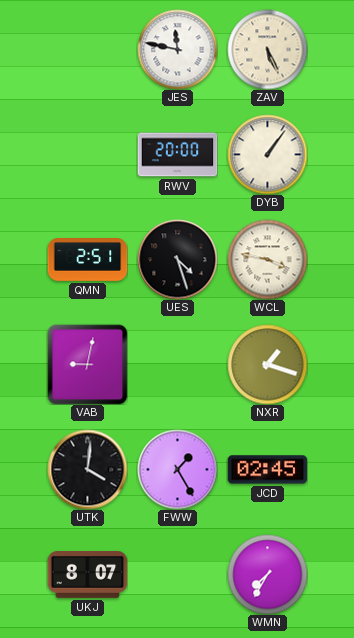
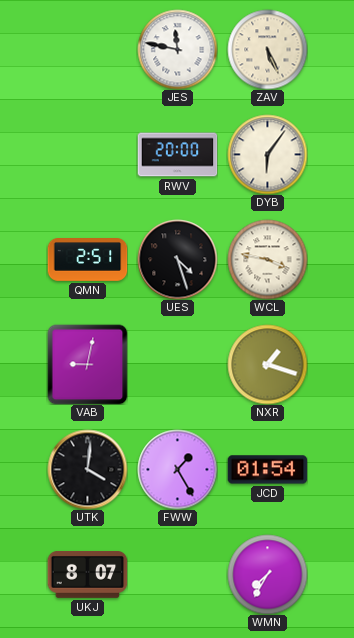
DYB: 1:06 -> 6:06 (267, 154)
JCD: 02:45 -> 01:54 (267, 470)
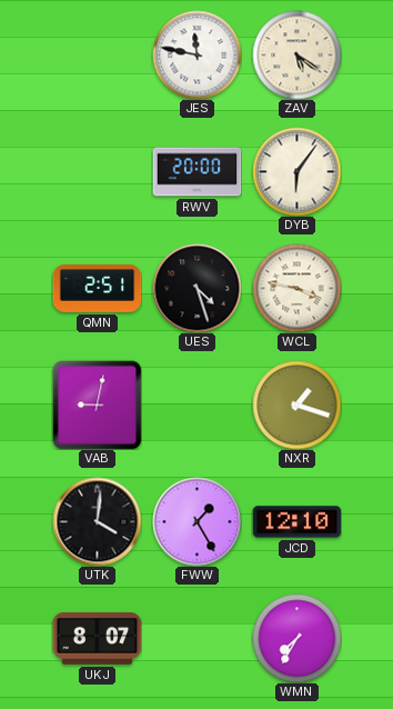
ZAV: 5:26 -> 5:21 (296, 54)
JCD: 01:54 -> 12:10 (296, 522)
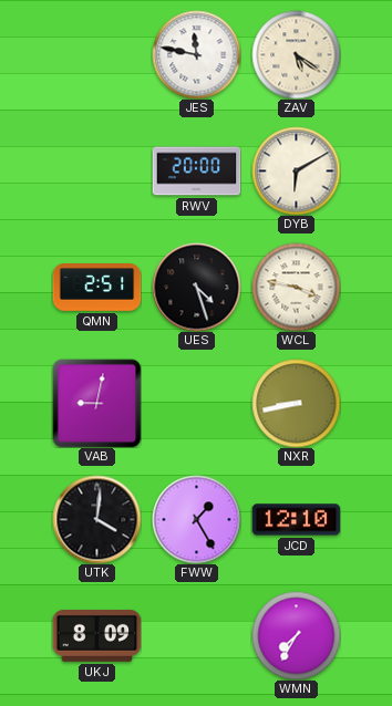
DYB: 6:06 -> 6:10 (296, 170)
NXR: 1:18 -> 8:43 (296, 403)
UKJ: 8:07 -> 8:09 (96, 636)
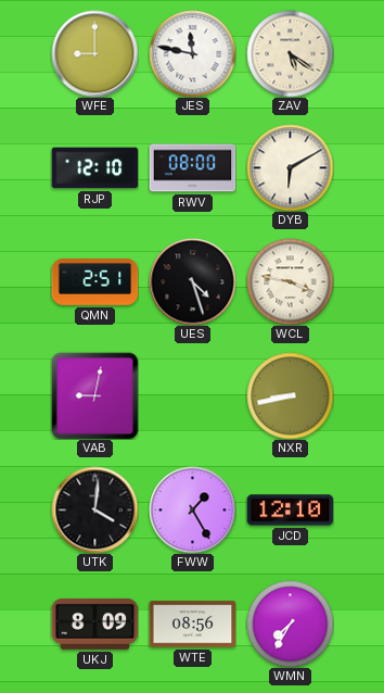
WFE: none -> 9:00 (94, 53)
RJP: none -> 12:10 (94, 168)
RWV: 20:00 -> 08:00 (192, 168)
WTE: none -> 08:56 (192, 625)
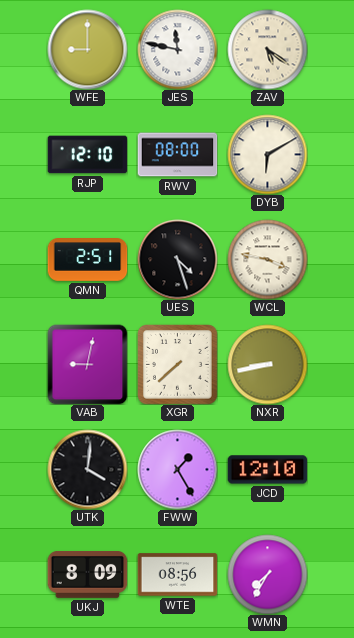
XGR: none -> 7:38 (178, 365)
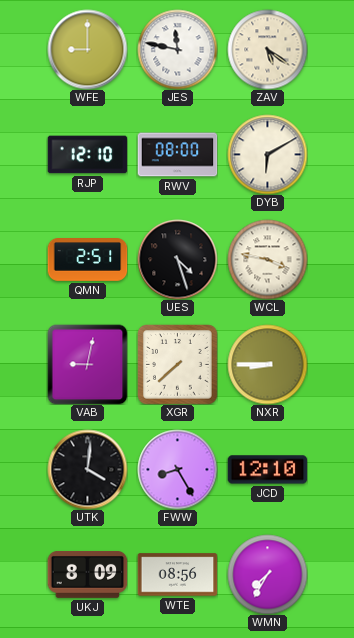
NXR: 8:43 -> 8:45 (267, 364)
FWW: 1:25 -> 8:25 (177, 469)
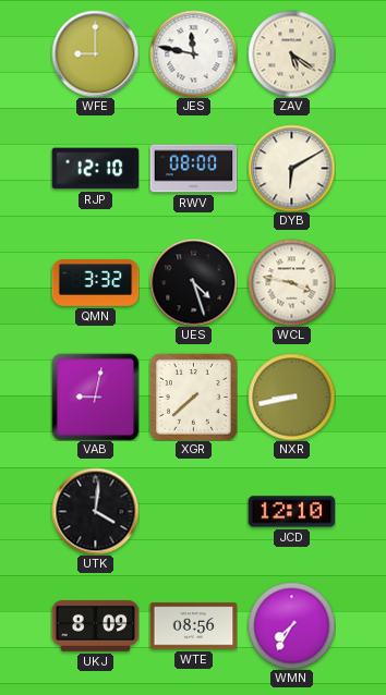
QMN: 2:51 -> 3:32 (95, 283)
NXR: 8:45 -> 8:43 (291, 397)
FWW: 8:25 -> none (177, 469)
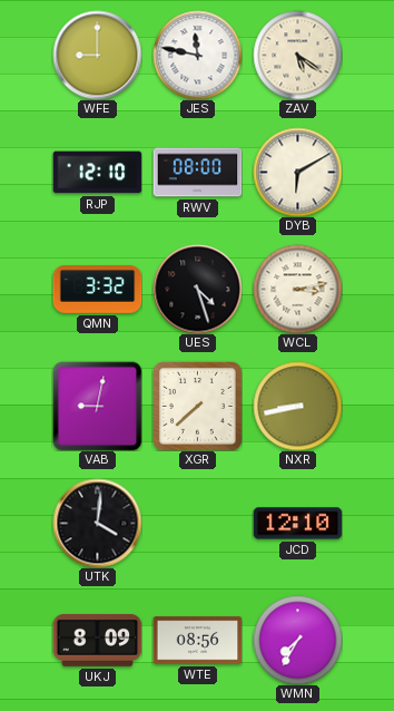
WCL: 3:47 -> 3:13 (297, 289)
